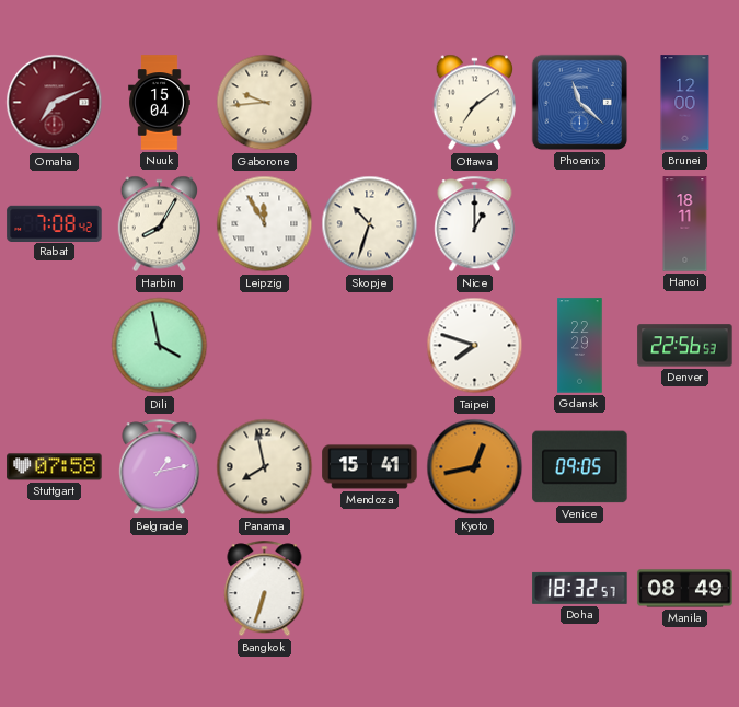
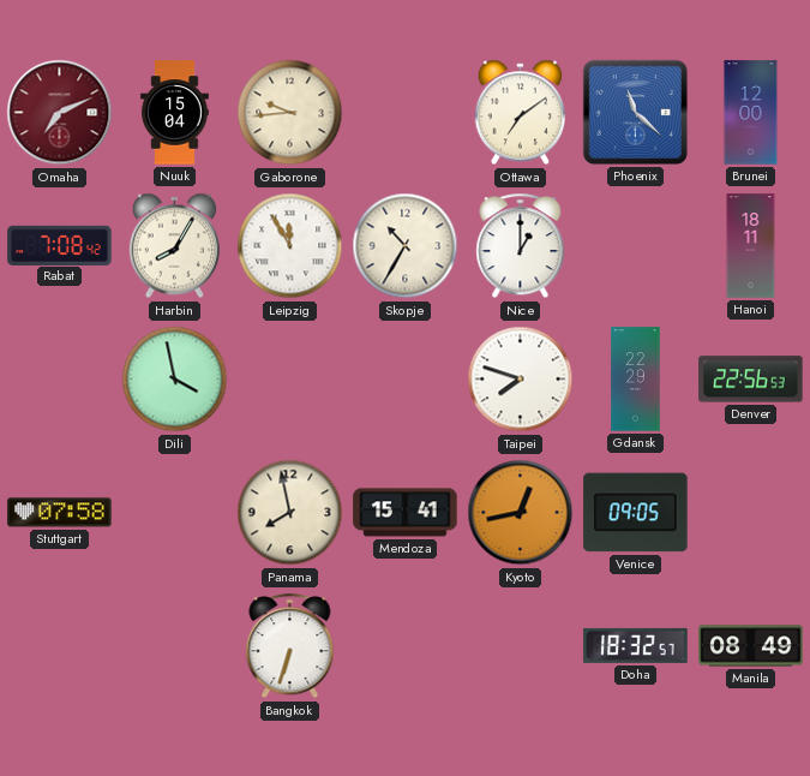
Skopje: 10:33 -> 10:35 (406, 246)
Belgrade: 1:13 -> none (160, 467)
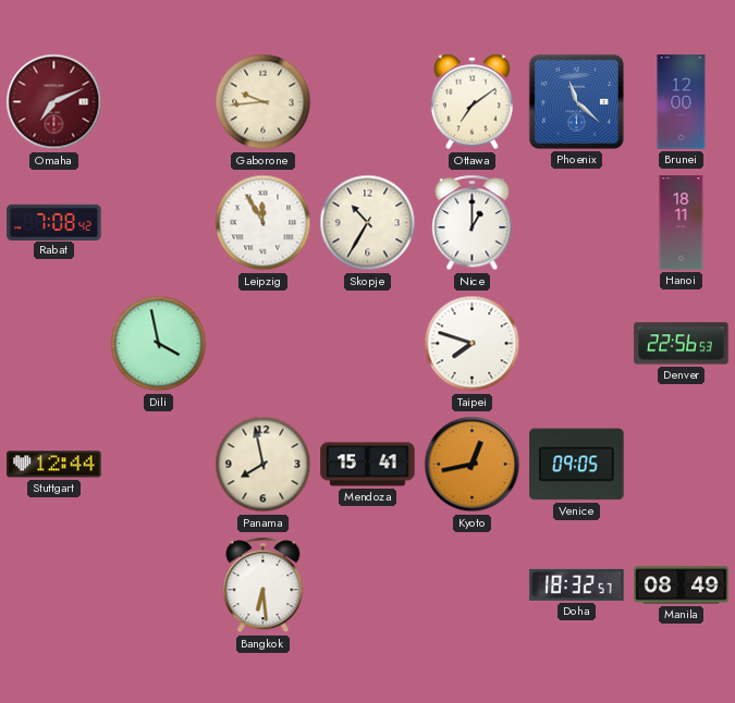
Nuuk: 15:04 -> none (175, 113)
Harbin: 8:05 -> none (174, 246)
Gdansk: 22:29 -> none (636, 380)
Stuttgart: 07:58 -> 12:44 (54, 465)
Bangkok: 6:33 -> 6:29 (264, 585)
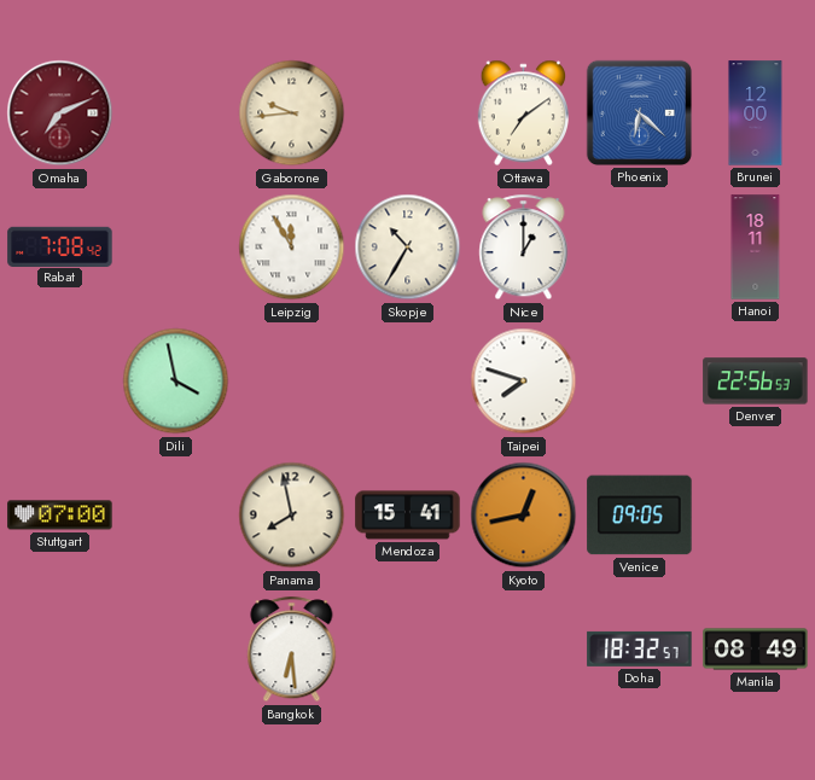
Phoenix: 11:22 -> 6:22 (639, 112)
Stuttgart: 12:44 -> 07:00 (60, 516)
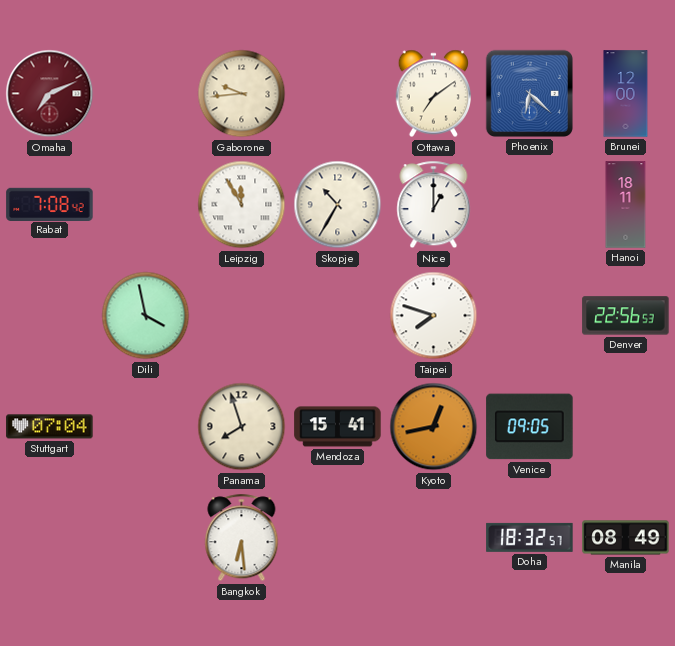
Stuttgart: 07:00 -> 07:04 (50, 427)
Panama: 7:58 -> 7:57 (242, 427)
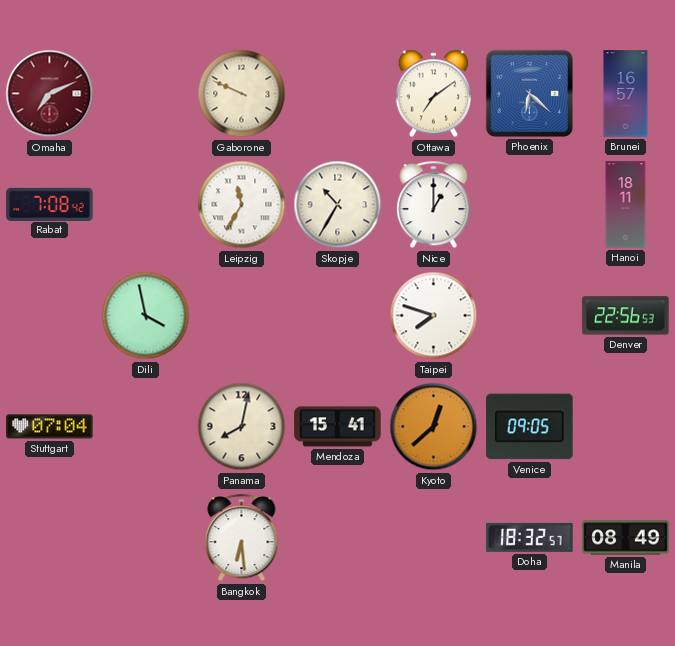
Gaborone: 9:44 -> 9:49 (242, 94)
Brunei: 12:00 -> 16:57 (626, 94)
Leipzig: 11:55 -> 11:35 (242, 205)
Panama: 7:57 -> 8:02 (242, 427)
Kyoto: 12:43 -> 12:38 (434, 427)
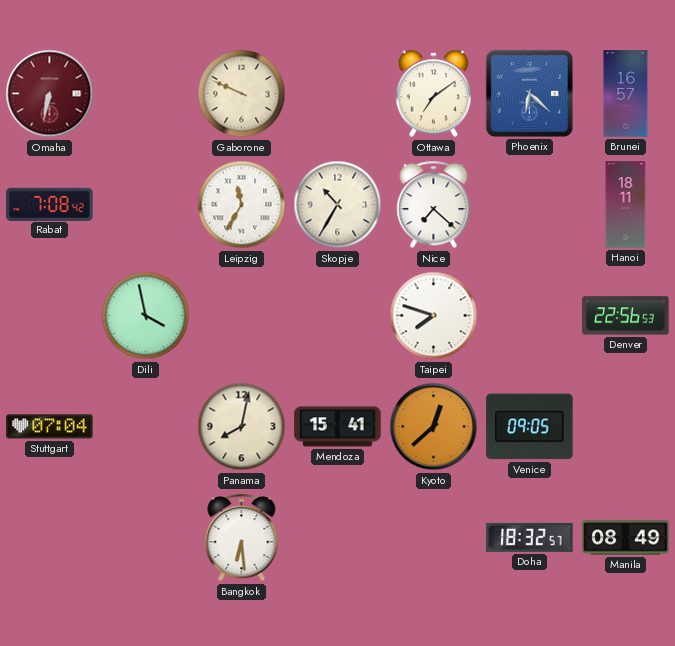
Omaha: 7:11 -> 6:32 (50, 94)
Nice: 1:00 -> 7:22 (434, 205)
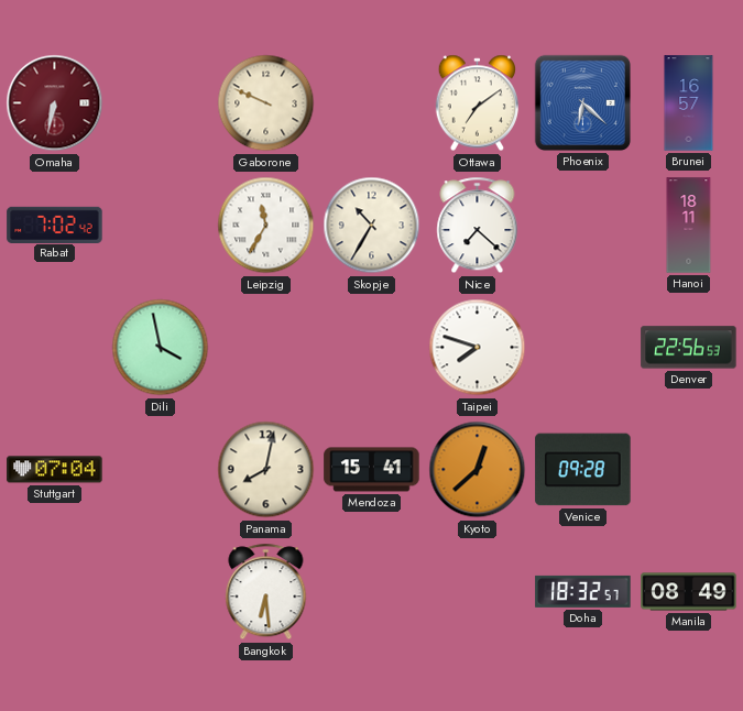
Rabat: 7:08 -> 7:02 (55, 225)
Venice: 09:05 -> 09:28 (583, 470)
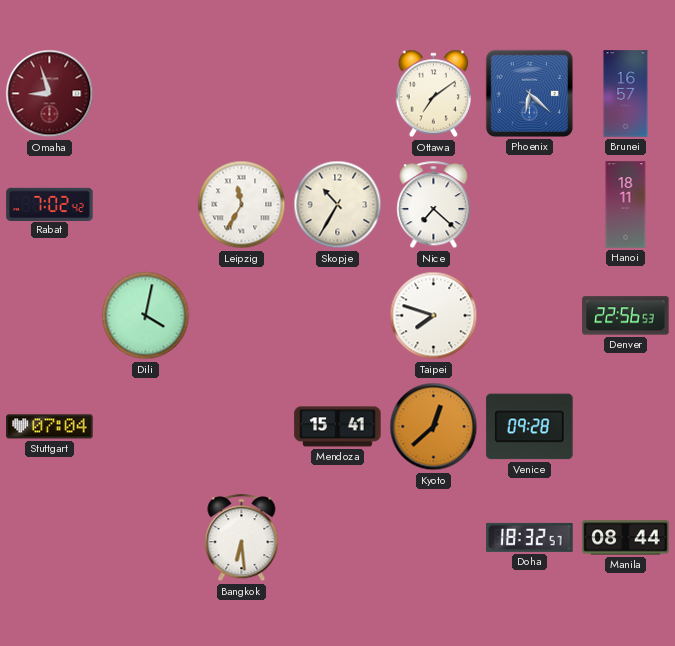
Omaha: 6:32 -> 8:57 (50, 94)
Gaborone: 9:49 -> none (266, 103)
Dili: 3:58 -> 4:02 (146, 316)
Panama: 8:02 -> none (266, 470)
Manila: 08:49 -> 08:44 (626, 538)
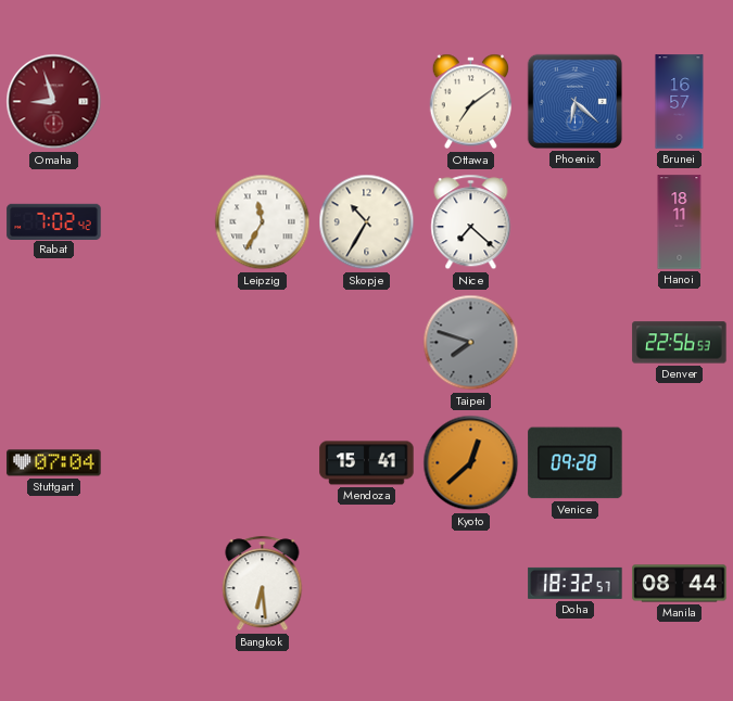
Dili: 4:02 -> none (146, 316)
Taipei dial: white -> grey (471, 343)
